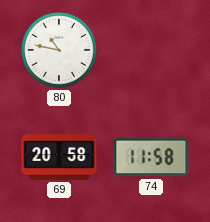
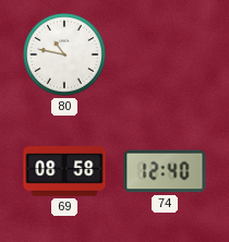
69: 20:58 -> 08:58 (64, 171)
74: 11:58 -> 12:40 (165, 171)
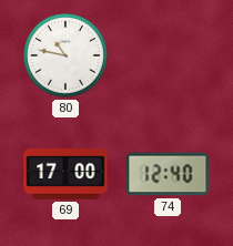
69: 08:58 -> 17:00 (65, 174)
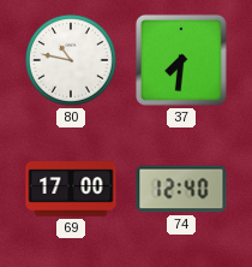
37: none -> 7:31 (181, 60)
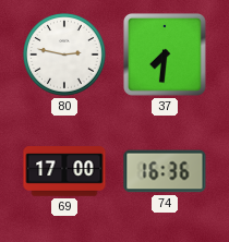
80: 10:47 -> 2:47 (65, 56)
74: 12:40 -> 16:36 (165, 171)
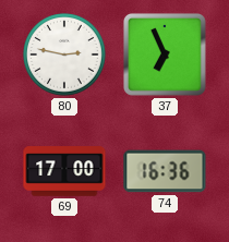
37: 7:31 -> 6:56 (165, 55)
